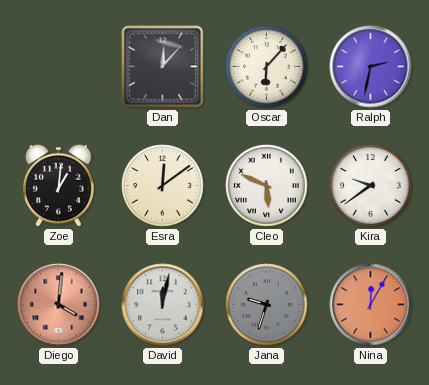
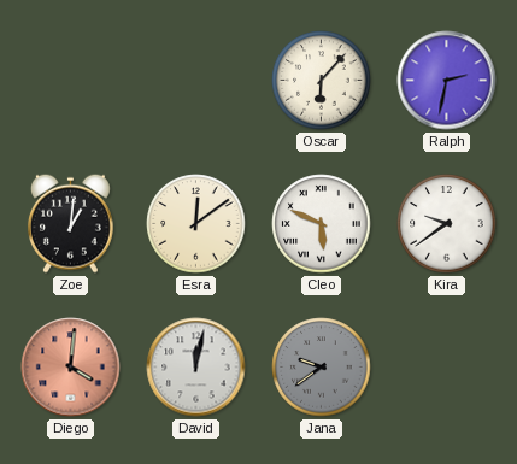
Dan: 12:07 -> none (163, 67)
Jana: 9:33 -> 9:39 (322, 368)
Nina: 12:05 -> none (371, 305)
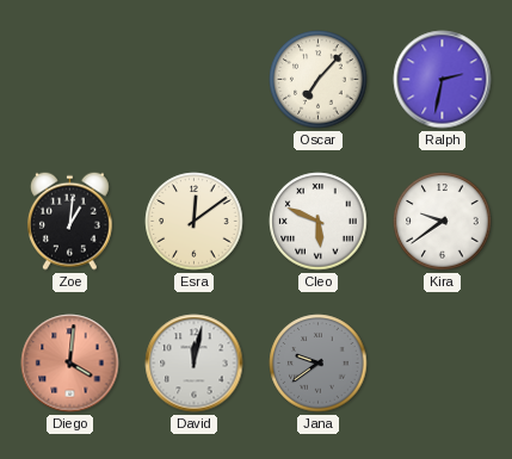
Oscar: 6:07 -> 7:07 (319, 80)
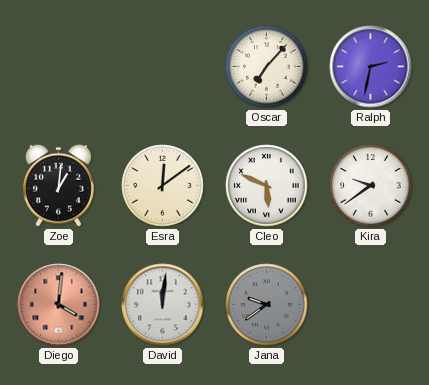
David: 12:02 -> 12:01 (163, 305)
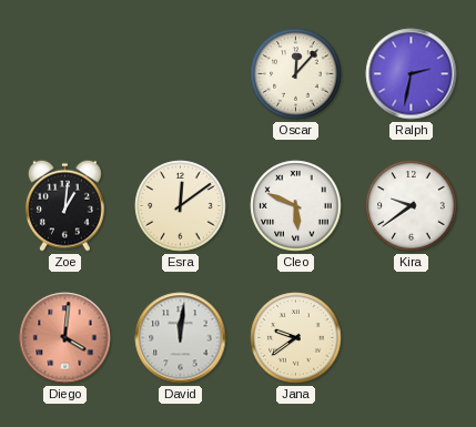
Oscar: 7:07 -> 12:07 (296, 74)
Jana dial: grey -> cream (296, 338)
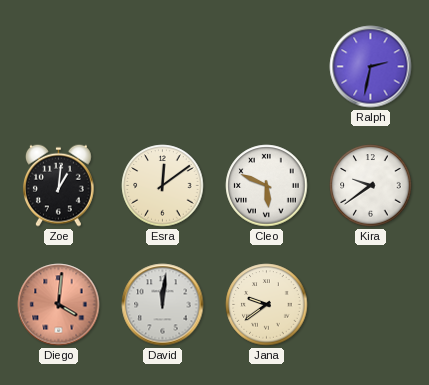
Oscar: 12:07 -> none (296, 74)
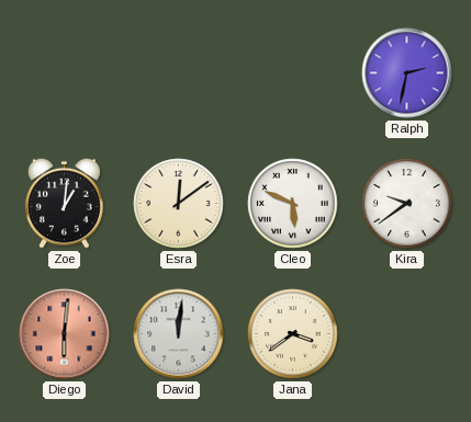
Diego: 4:01 -> 6:01 (65, 334)
Jana: 9:39 -> 3:39 (293, 334)
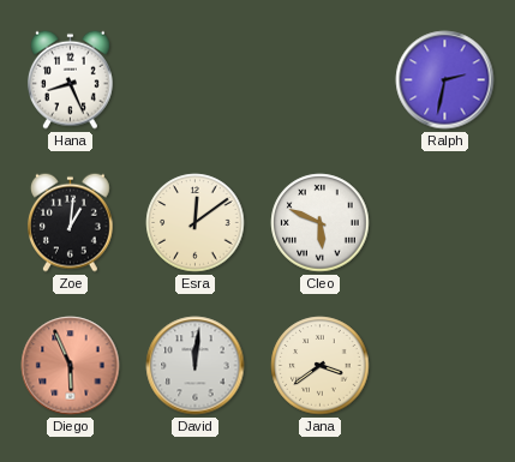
Hana: none -> 8:26 (70, 79)
Kira: 9:39 -> none (407, 204)
Diego: 6:01 -> 5:56 (71, 366)
